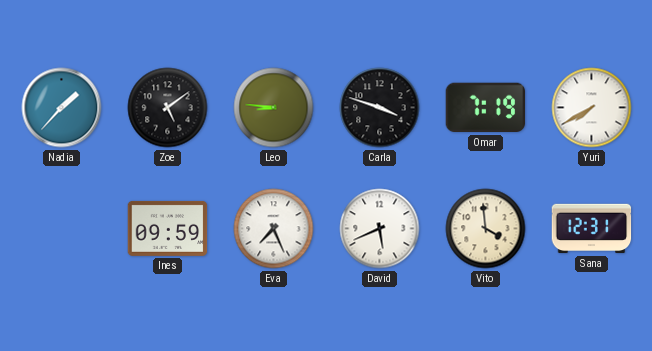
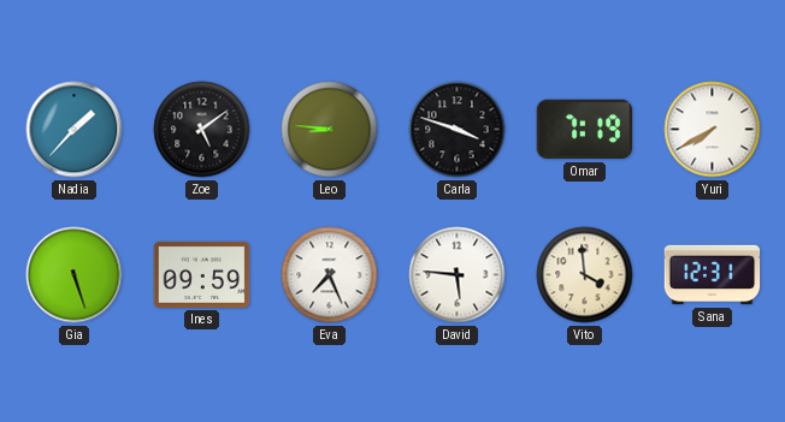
Gia: none -> 5:27 (75, 275)
David: 5:41 -> 5:46 (458, 275)
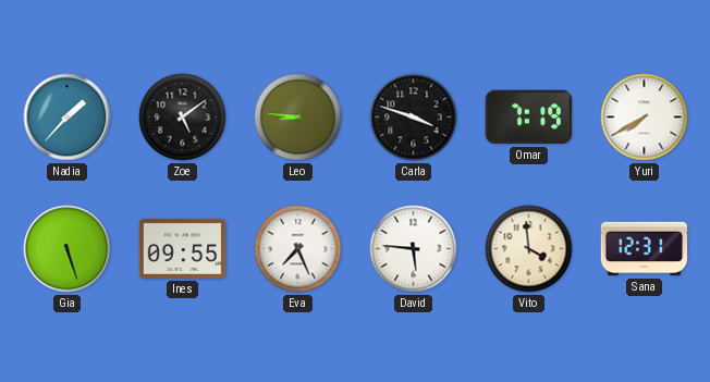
Ines: 09:59 -> 09:55 (183, 248)
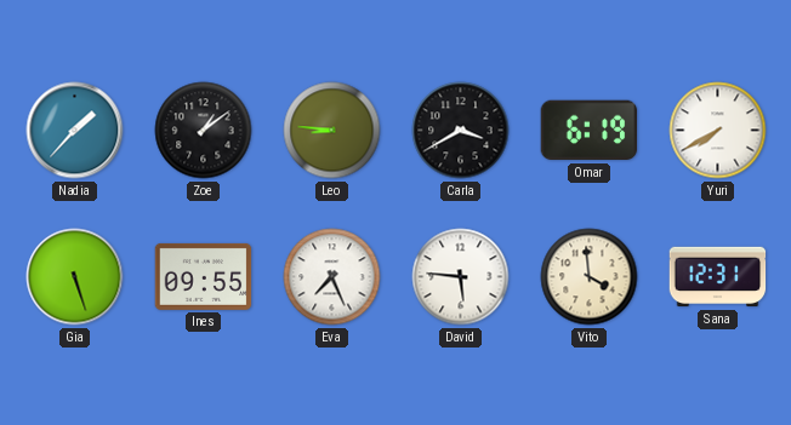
Zoe: 5:09 -> 1:09 (204, 131)
Carla: 3:48 -> 3:40 (461, 131)
Omar: 7:19 -> 6:19 (590, 131)
